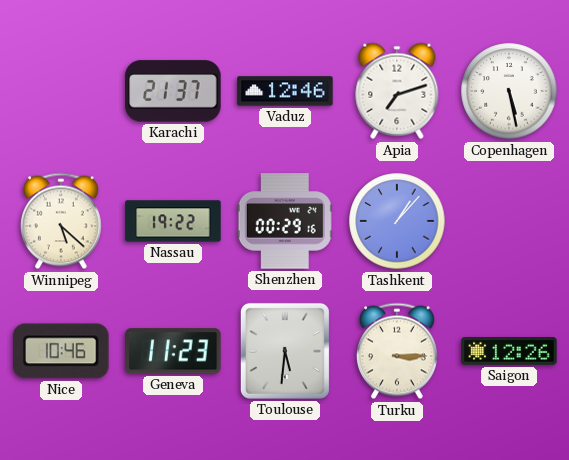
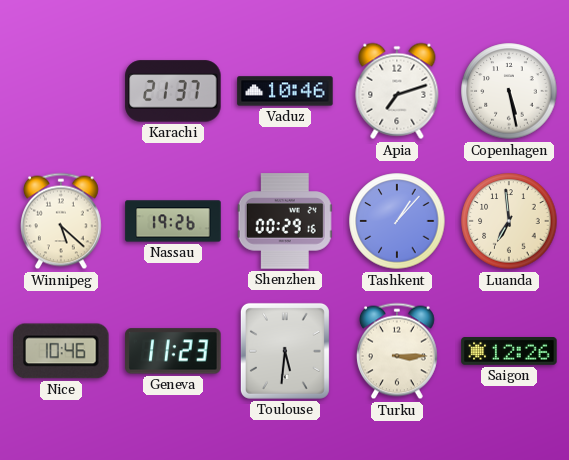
Vaduz: 12:46 -> 10:46 (285, 91)
Nassau: 19:22 -> 19:26 (173, 221)
Luanda: none -> 6:59 (509, 221)
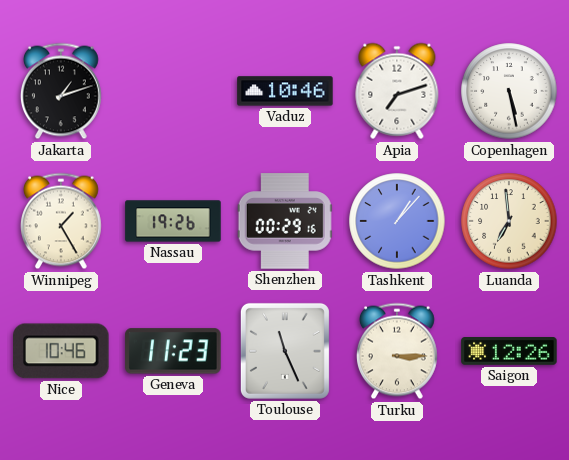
Jakarta: none -> 1:12 (61, 91)
Karachi: 21:37 -> none (173, 91)
Winnipeg: 5:22 -> 1:25 (61, 221)
Toulouse: 5:31 -> 11:26 (285, 351)
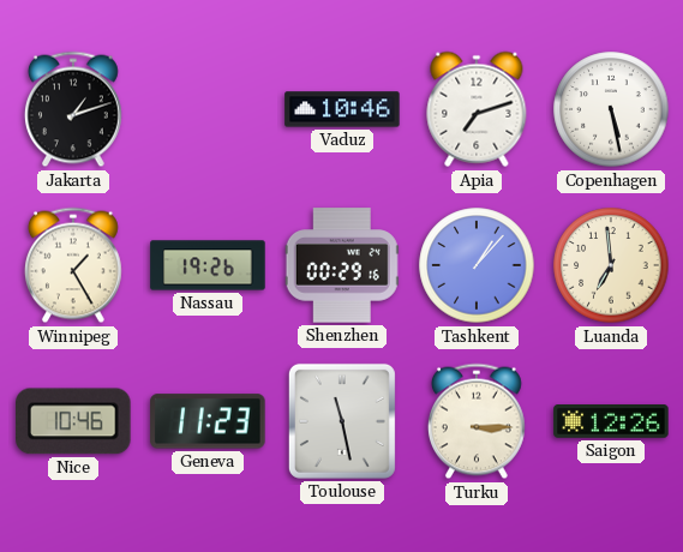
Toulouse: 11:26 -> 11:28 (342, 421)
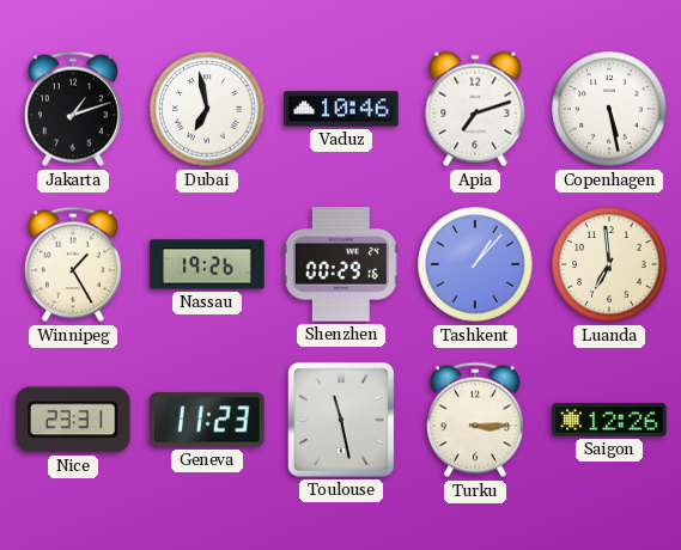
Dubai: none -> 6:58 (207, 109)
Nice: 10:46 -> 23:31 (73, 420)
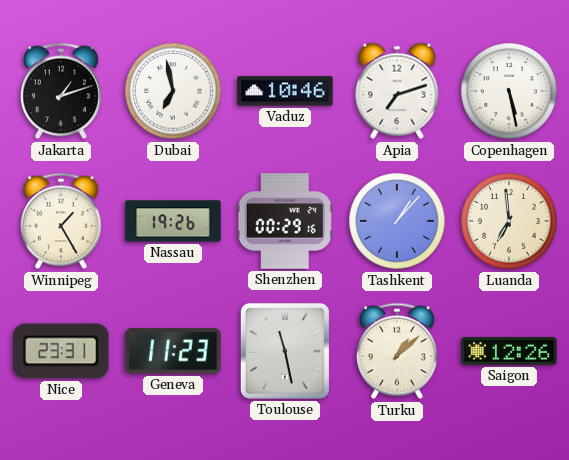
Turku: 3:15 -> 1:08 (397, 351)
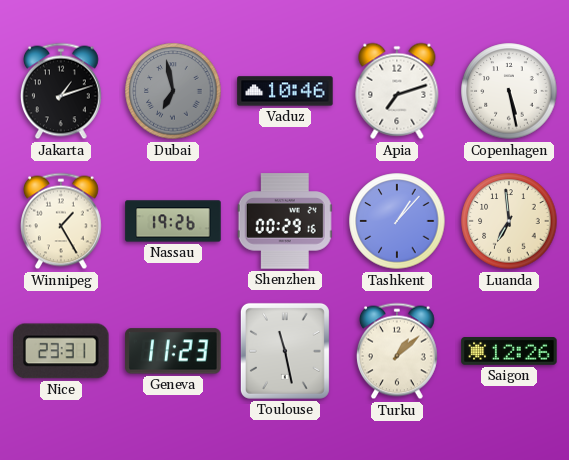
Dubai dial: white -> grey (173, 91)
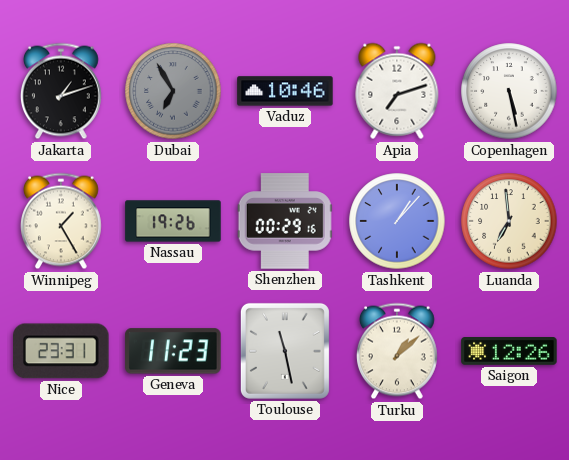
Dubai: 6:58 -> 6:55 (173, 91)
